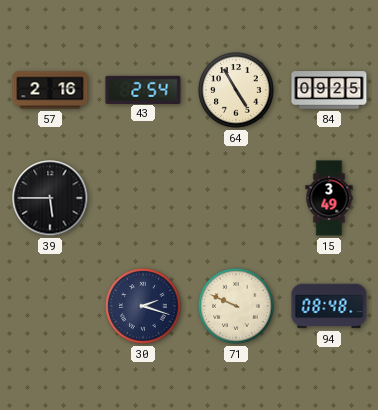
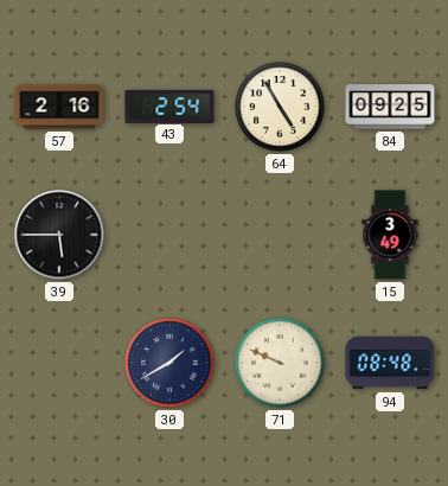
30: 2:18 -> 1:40 (169, 363)
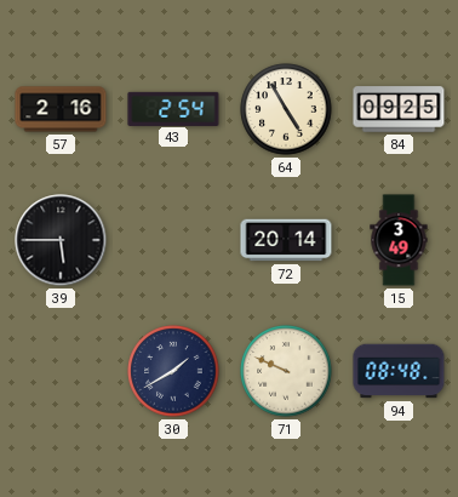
72: none -> 20:14 (286, 240)
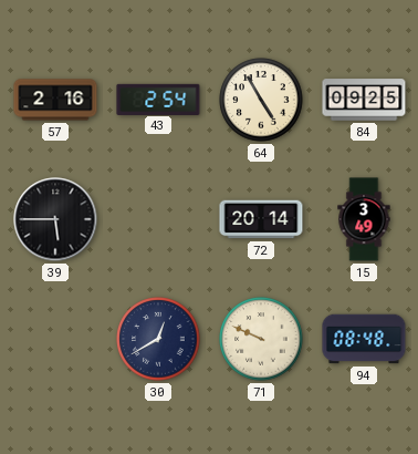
30: 1:40 -> 12:40 (158, 339)
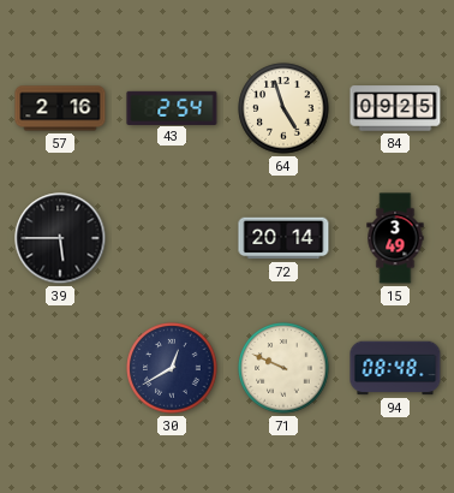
64: 4:55 -> 4:57 (283, 108)
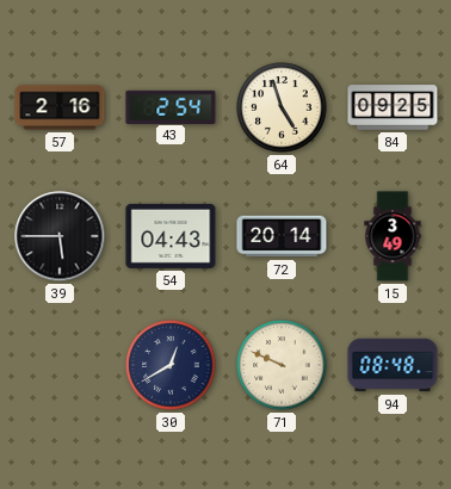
54: none -> 04:43 (171, 236)
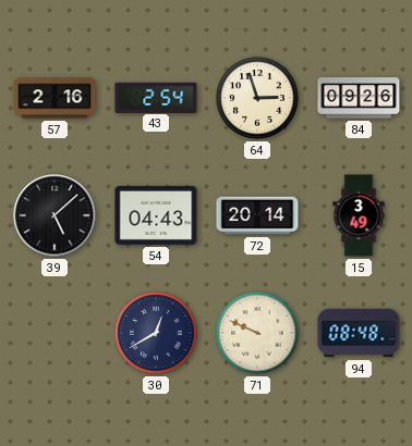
64: 4:57 -> 2:57 (257, 98)
84: 09:25 -> 09:26 (359, 98)
39: 5:45 -> 5:08 (54, 215)
